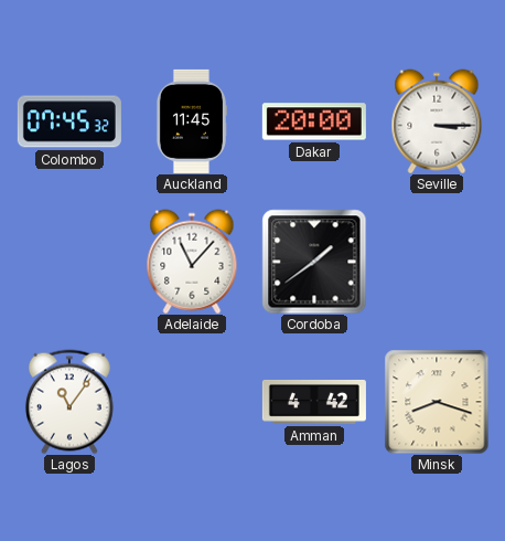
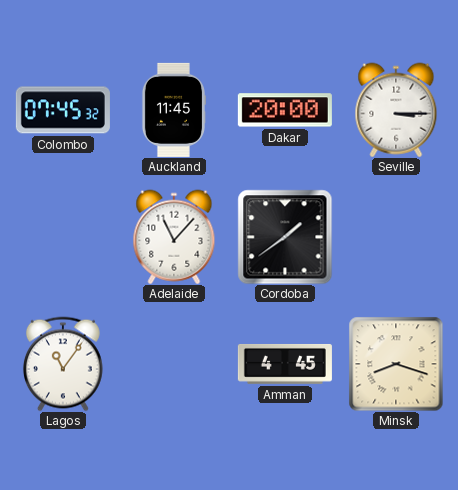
Amman: 4:42 -> 4:45 (285, 364)
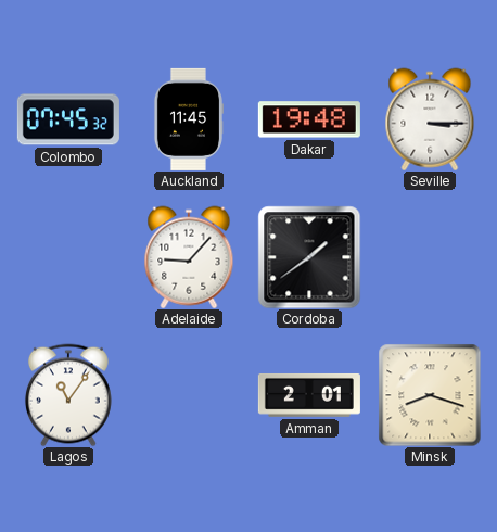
Dakar: 20:00 -> 19:48 (309, 119)
Adelaide: 11:07 -> 9:07 (189, 257)
Amman: 4:45 -> 2:01 (309, 395)
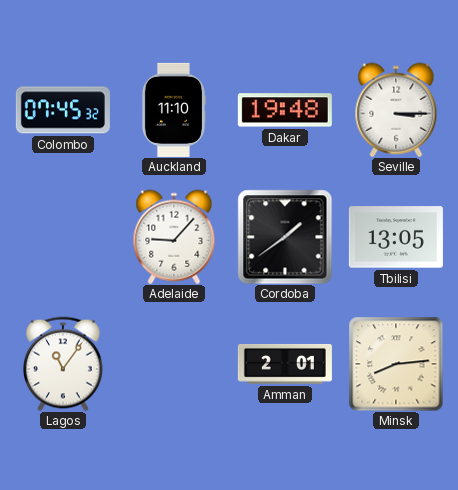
Auckland: 11:45 -> 11:10 (174, 110)
Tbilisi: none -> 13:05 (396, 237)
Minsk: 8:18 -> 8:14 (396, 364)
